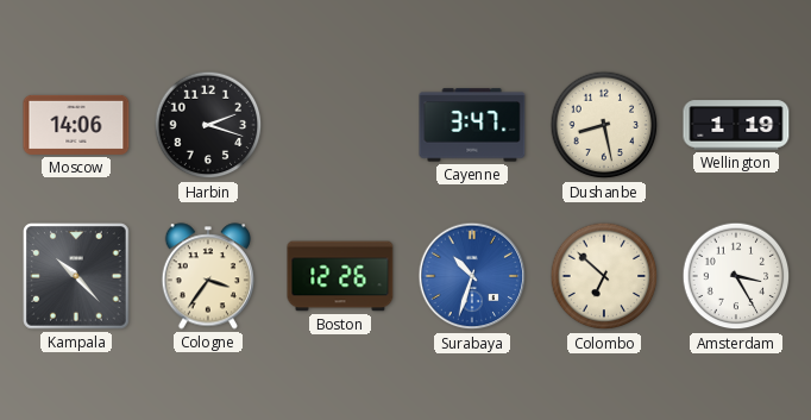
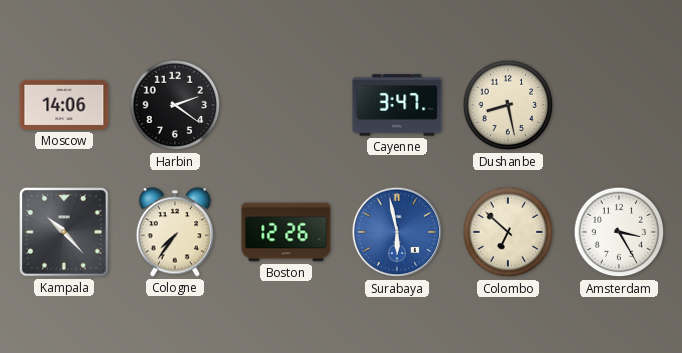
Harbin: 2:18 -> 2:21 (175, 105)
Wellington: 1:19 -> none (736, 125)
Cologne: 3:36 -> 7:36 (174, 232)
Surabaya: 10:33 -> 5:58 (397, 232)
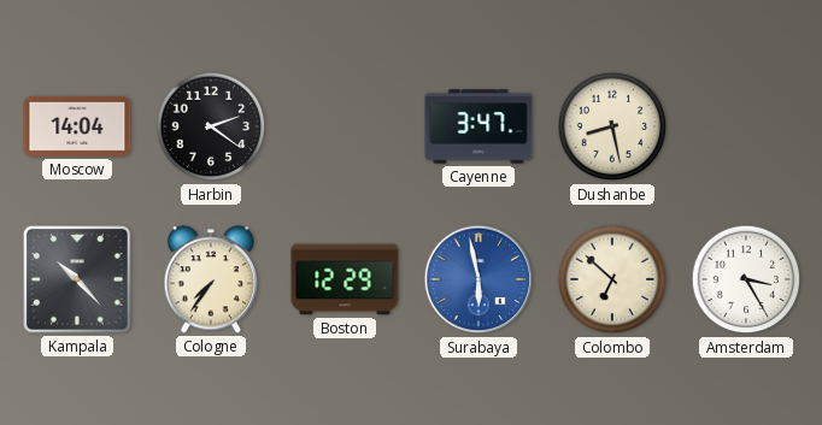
Moscow: 14:06 -> 14:04 (77, 126)
Boston: 12:26 -> 12:29 (345, 279)
